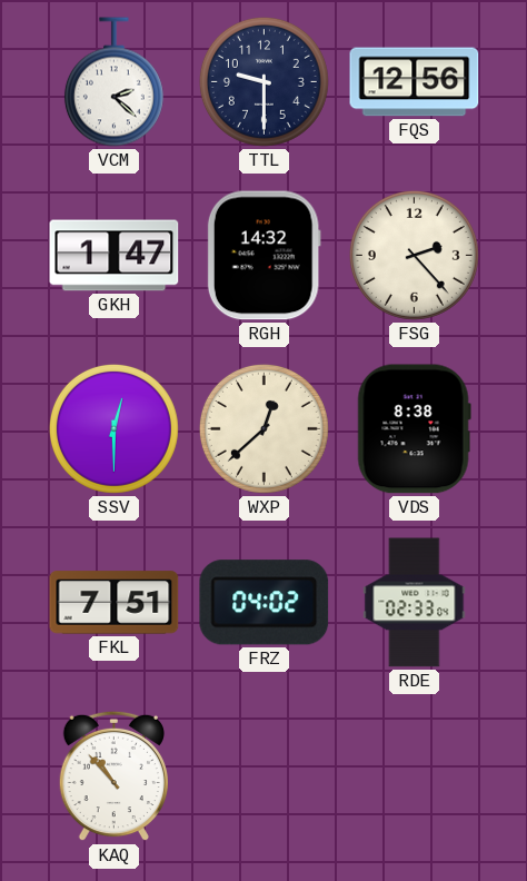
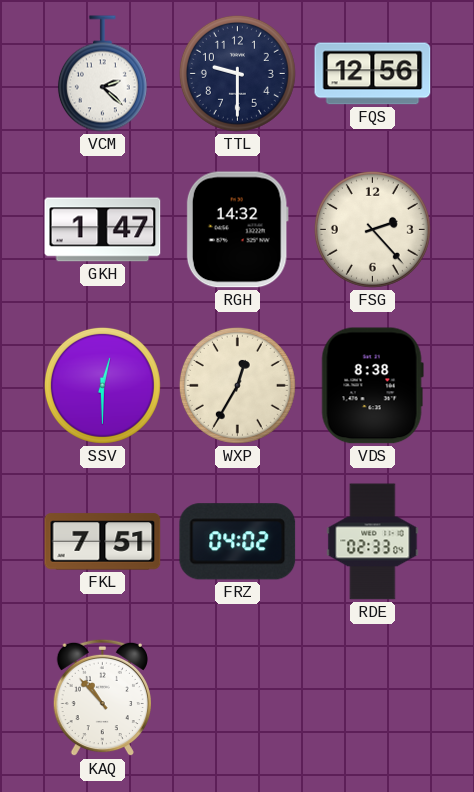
WXP: 12:38 -> 12:35 (237, 385)
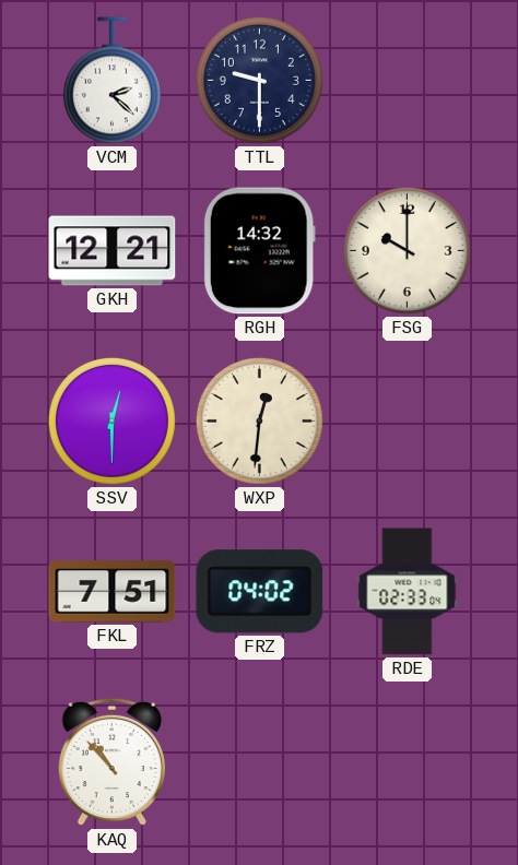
FQS: 12:56 -> none (373, 74)
GKH: 1:47 -> 12:21 (113, 251)
FSG: 2:23 -> 10:00 (407, 250)
WXP: 12:35 -> 12:31 (259, 420)
VDS: 8:38 -> none (372, 386)
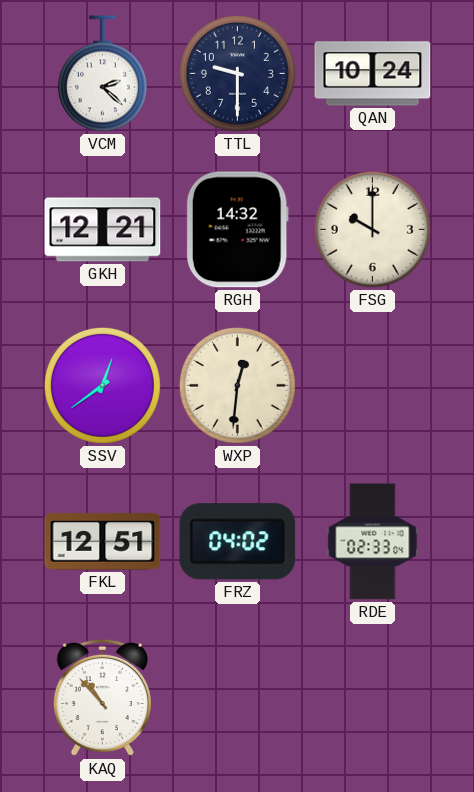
QAN: none -> 10:24 (373, 74)
SSV: 12:30 -> 12:39 (102, 385)
FKL: 7:51 -> 12:51 (103, 542)
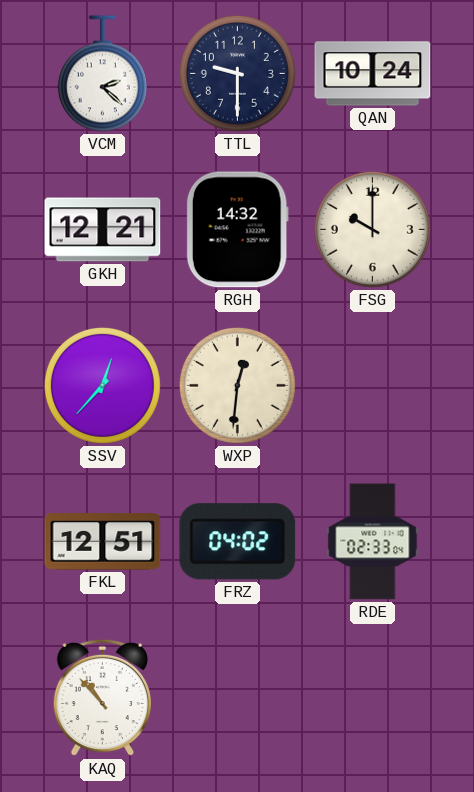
SSV: 12:39 -> 12:37 (102, 385)
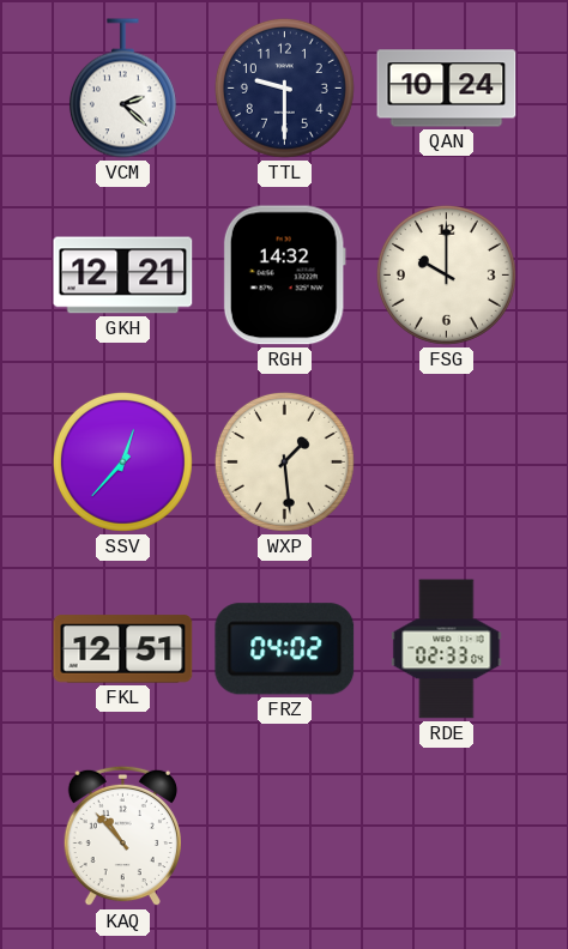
WXP: 12:31 -> 1:29 (284, 461)
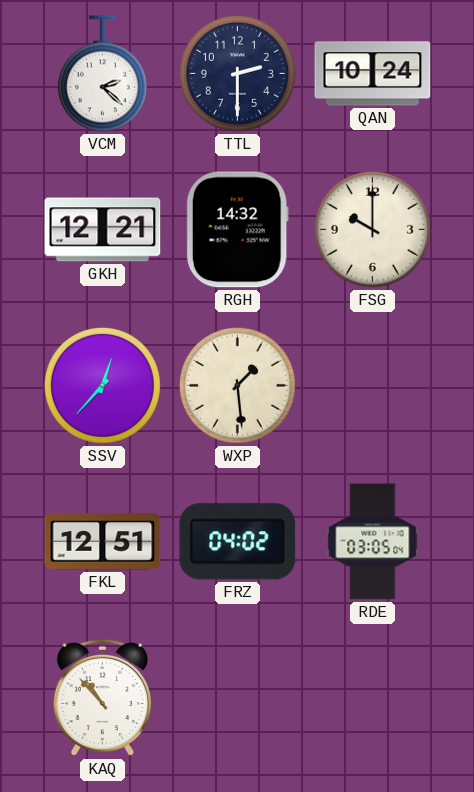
TTL: 9:30 -> 2:30 (237, 73)
RDE: 02:33 -> 03:05 (373, 542)
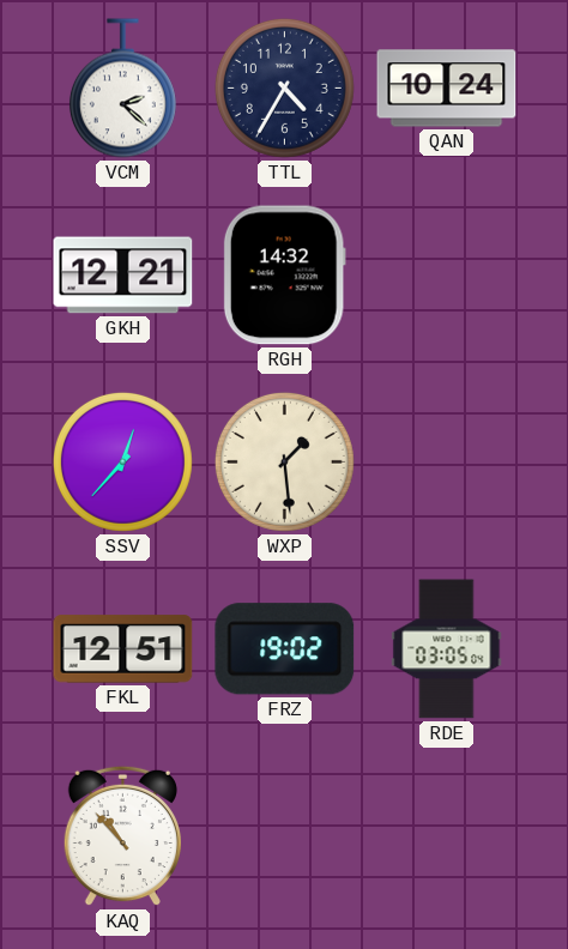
TTL: 2:30 -> 4:35 (284, 87)
FSG: 10:00 -> none (372, 229)
FRZ: 04:02 -> 19:02 (285, 649)
